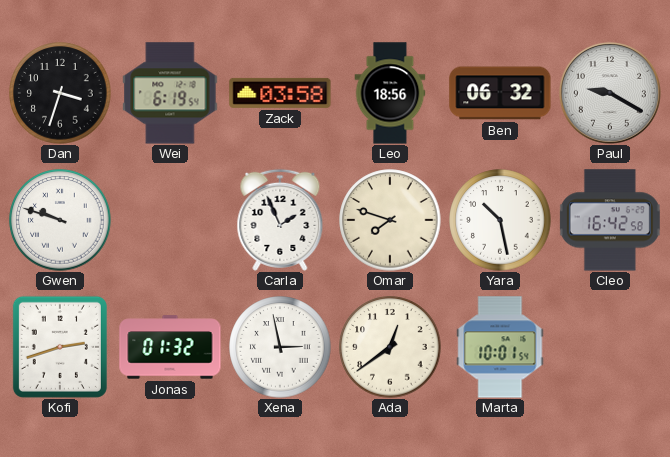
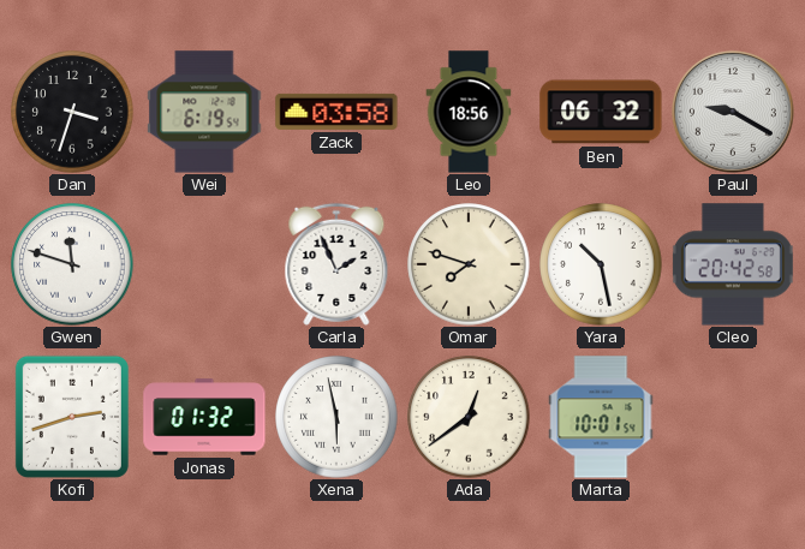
Gwen: 9:48 -> 11:48 (72, 264)
Cleo: 16:42 -> 20:42 (733, 264)
Xena: 2:58 -> 5:58 (336, 417)
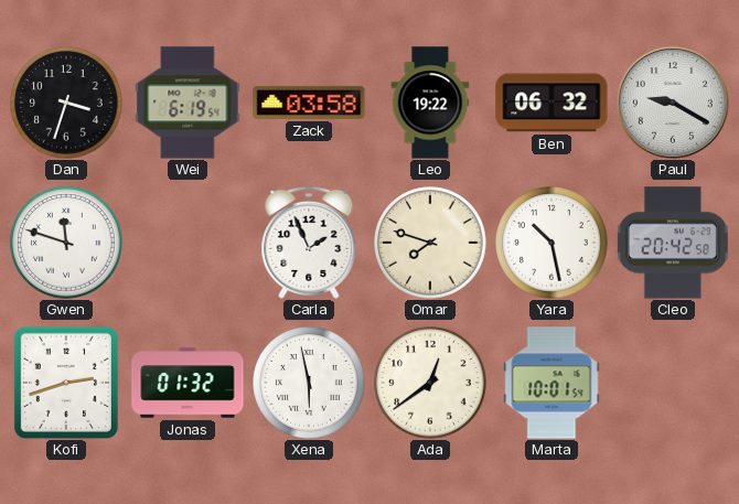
Leo: 18:56 -> 19:22 (430, 103)
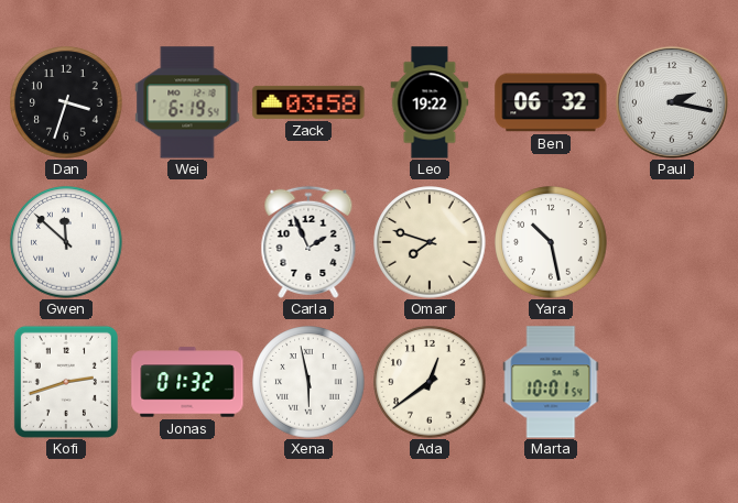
Paul: 9:20 -> 2:17 (672, 102)
Gwen: 11:48 -> 11:52 (66, 242)
Cleo: 20:42 -> none (673, 243)
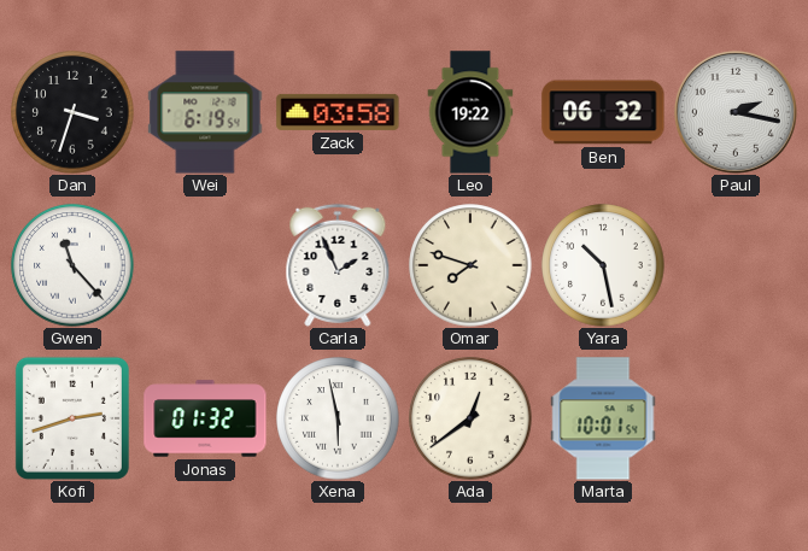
Gwen: 11:52 -> 11:23 (72, 265)
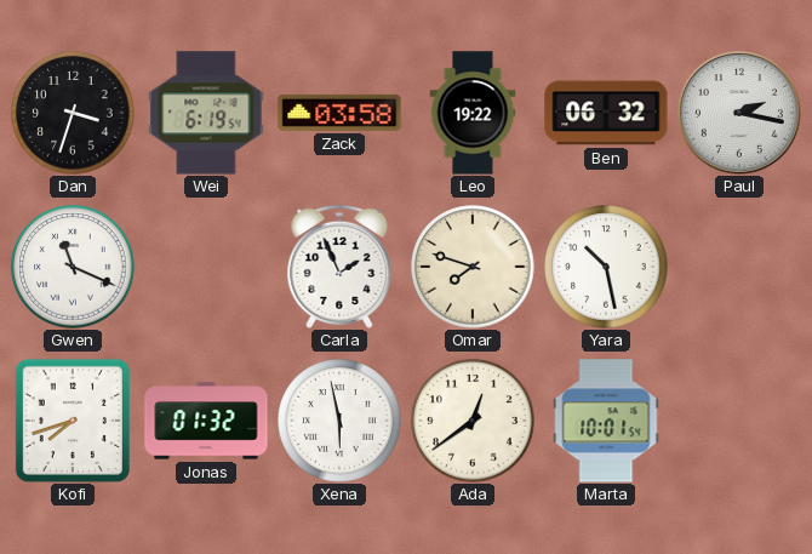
Gwen: 11:23 -> 11:19 (73, 267)
Kofi: 2:42 -> 7:42 (73, 421)
